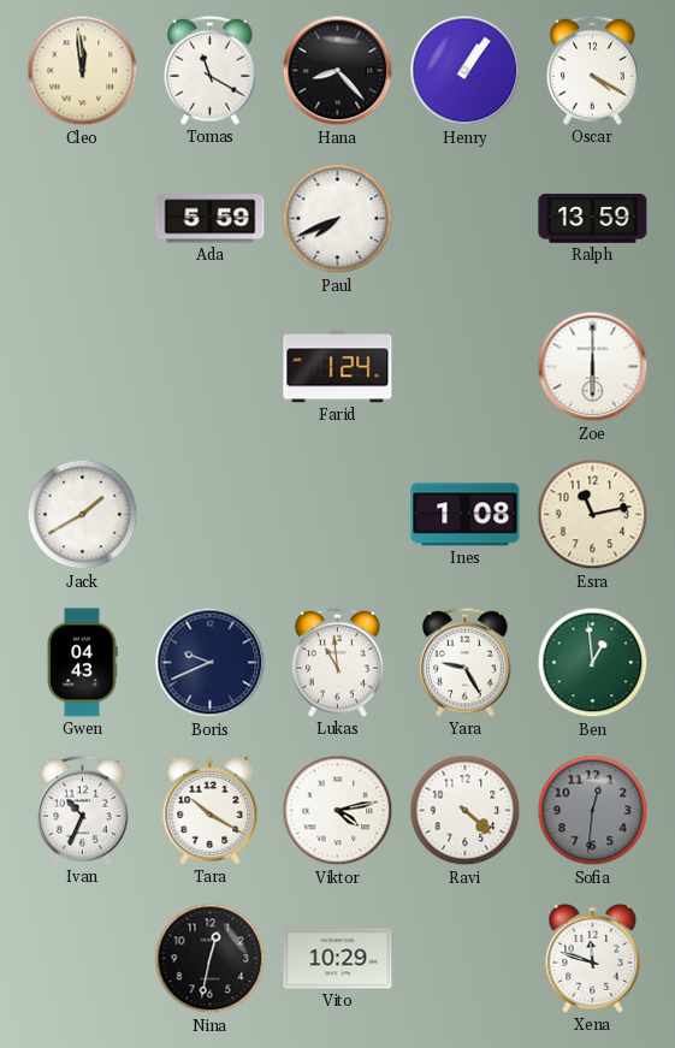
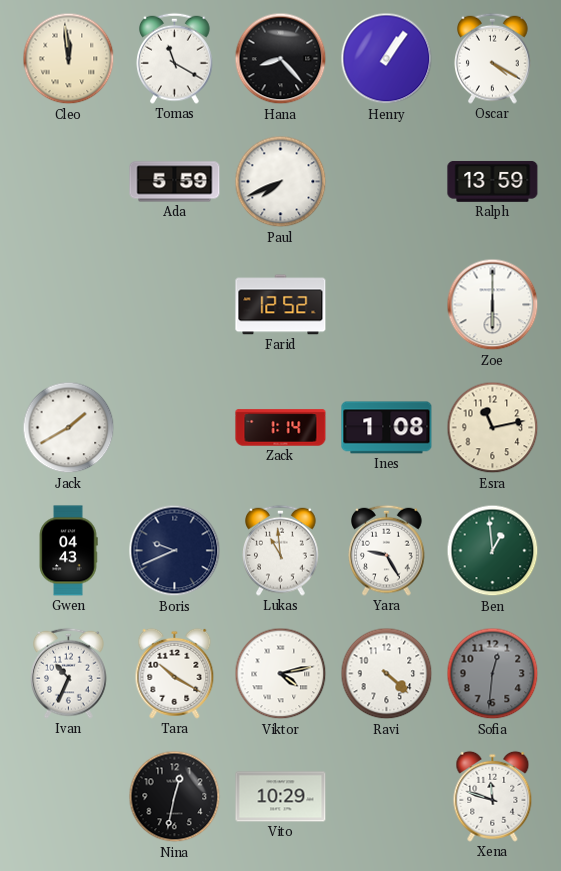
Farid: 1:24 -> 12:52 (281, 305)
Zack: none -> 1:14 (281, 428)
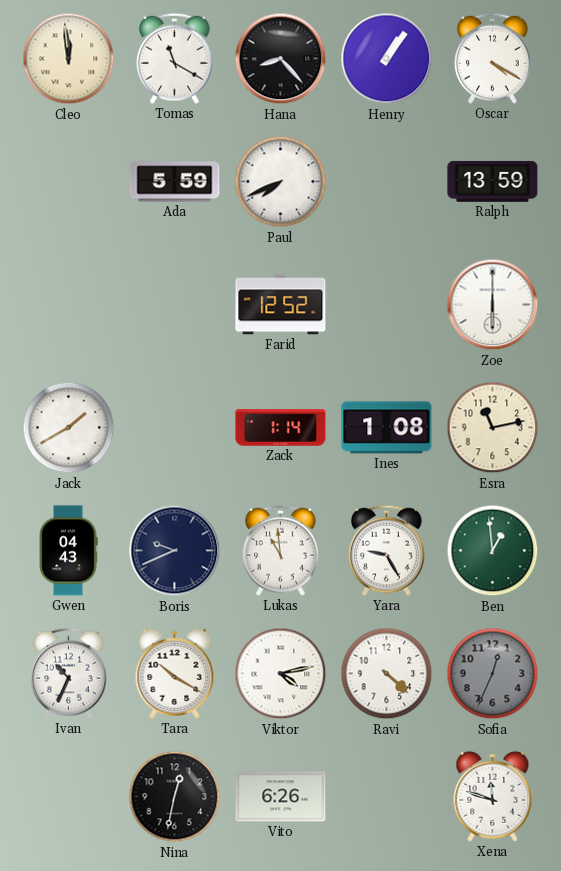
Sofia: 12:31 -> 12:34 (493, 674)
Vito: 10:29 -> 6:26 (281, 797)
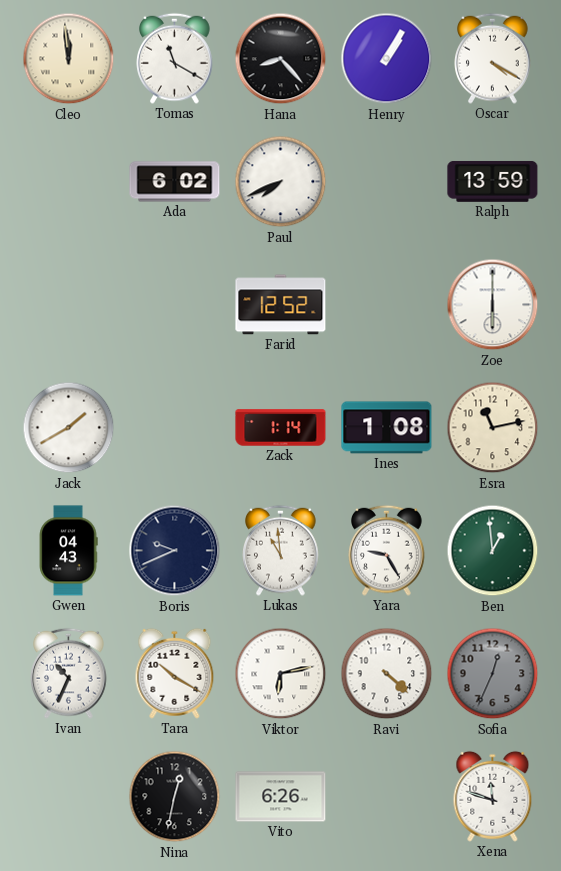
Henry: 1:06 -> 1:05 (387, 59)
Ada: 5:59 -> 6:02 (175, 182)
Viktor: 4:13 -> 6:13 (281, 674)
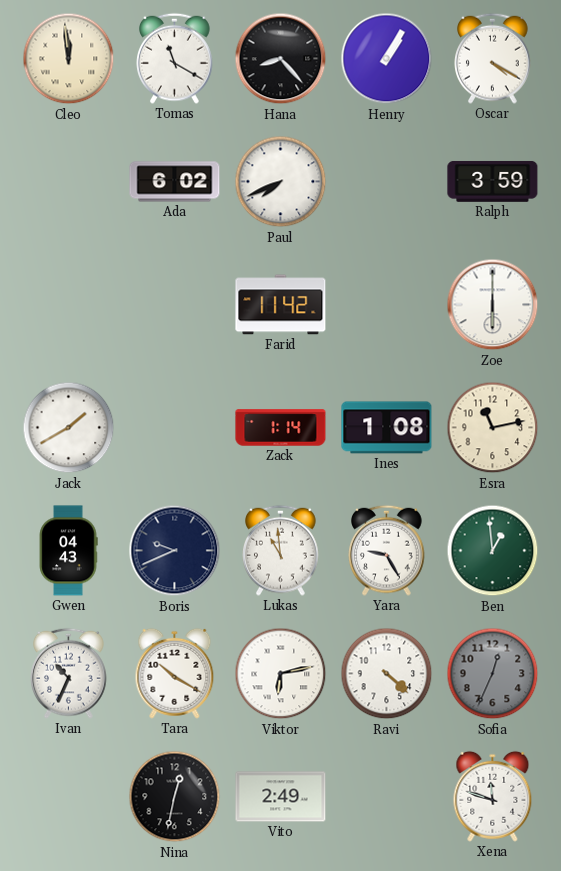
Ralph: 13:59 -> 3:59 (493, 181)
Farid: 12:52 -> 11:42 (281, 305)
Vito: 6:26 -> 2:49 (281, 797)
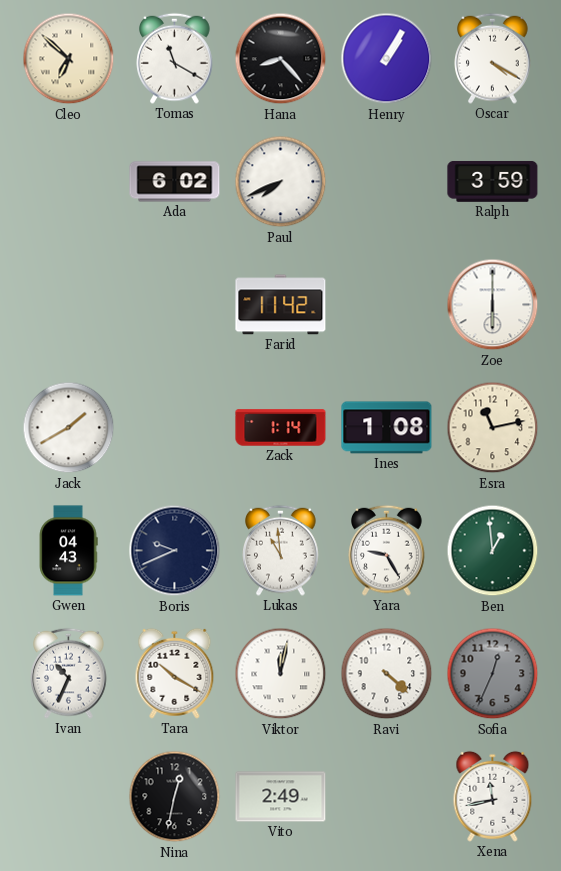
Cleo: 11:59 -> 6:52 (69, 59)
Viktor: 6:13 -> 12:02 (281, 674)
Xena: 11:48 -> 11:43 (493, 796)
